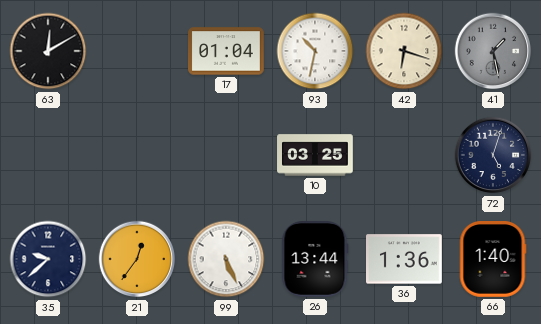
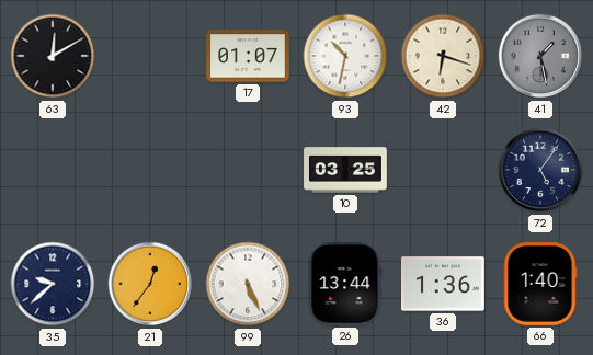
17: 01:04 -> 01:07 (248, 56)
72: 5:03 -> 5:06 (540, 170)
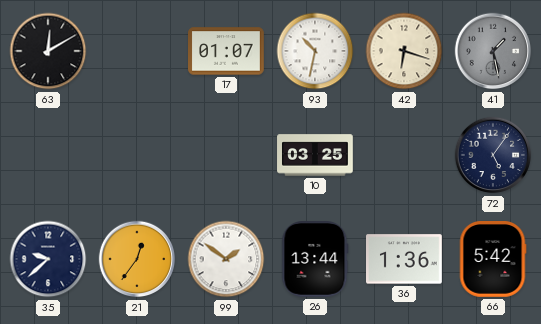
99: 5:26 -> 1:51 (226, 259)
66: 1:40 -> 5:42 (493, 260)
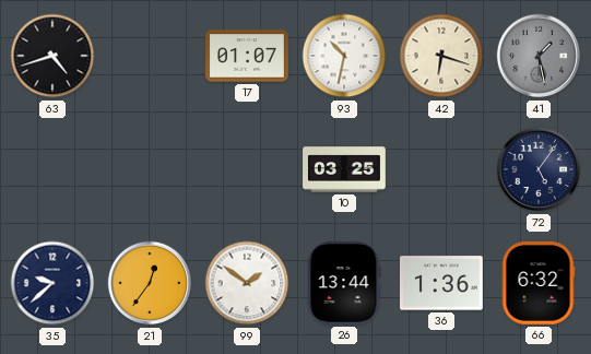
63: 12:10 -> 4:42 (52, 56)
66: 5:42 -> 6:32 (539, 284)
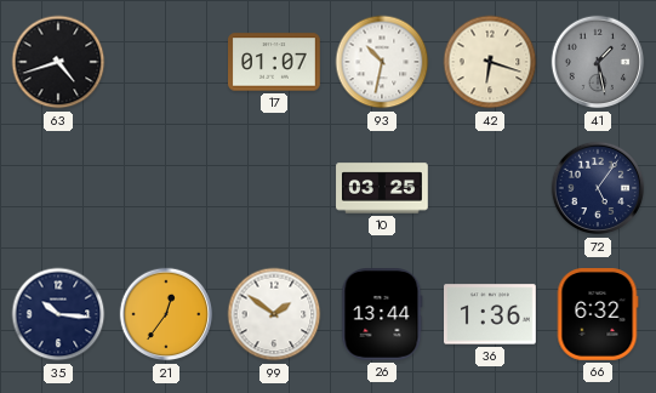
35: 9:38 -> 10:16 (58, 314)
